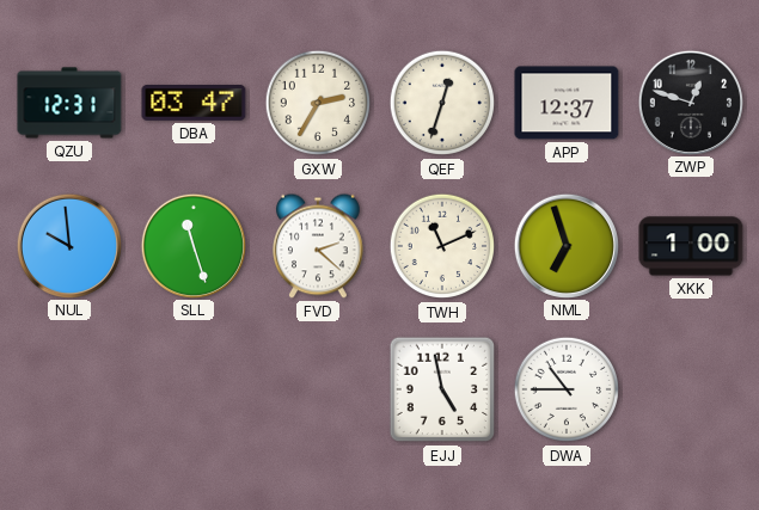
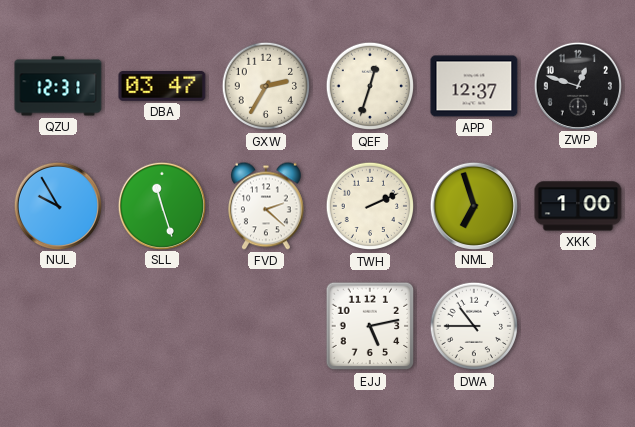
NUL: 9:59 -> 9:55 (57, 205)
TWH: 11:11 -> 2:11 (369, 206)
EJJ: 4:58 -> 5:13 (370, 326)
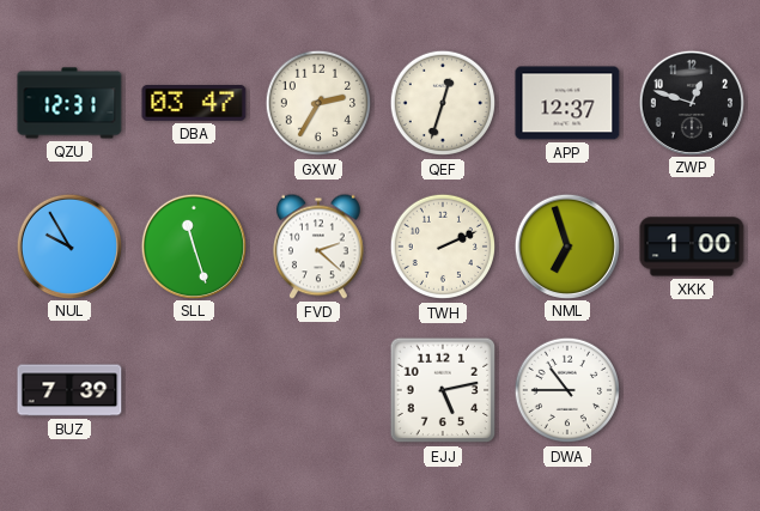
BUZ: none -> 7:39 (69, 390)
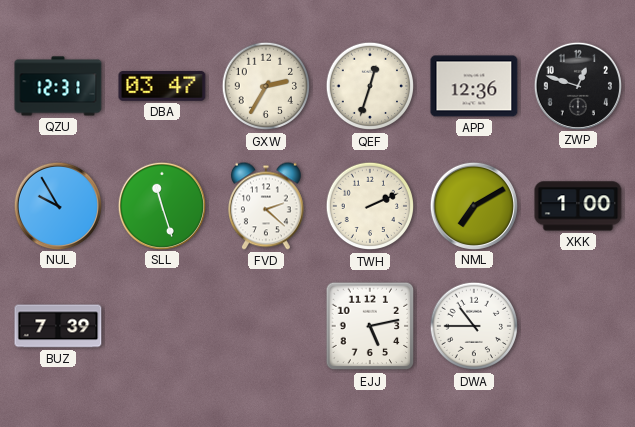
APP: 12:37 -> 12:36 (474, 86)
NML: 6:57 -> 7:10 (473, 205)
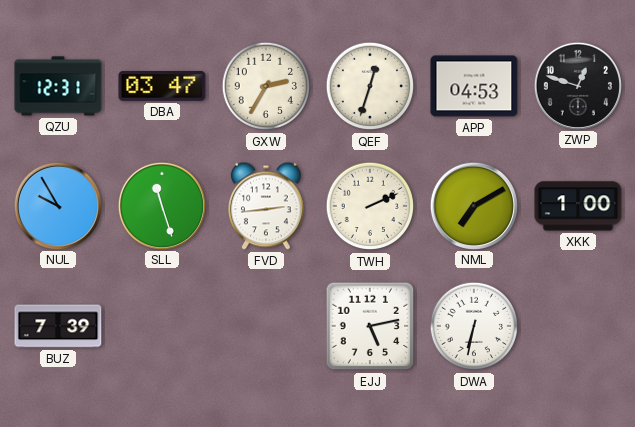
APP: 12:36 -> 04:53 (474, 86)
FVD: 2:22 -> 2:44 (267, 206)
DWA: 10:45 -> 6:32 (473, 326)
